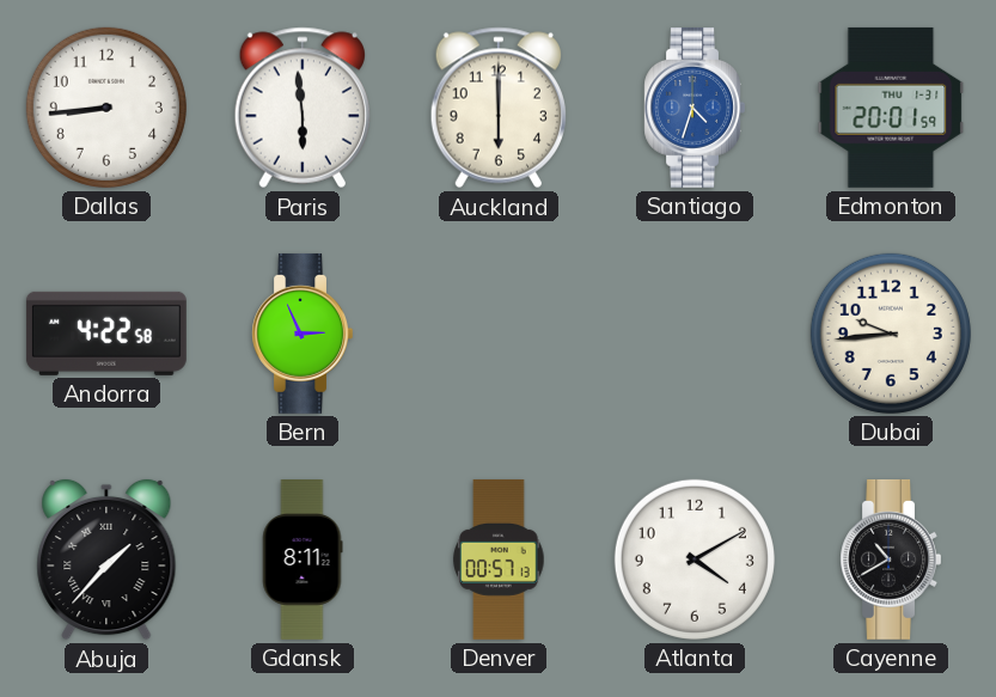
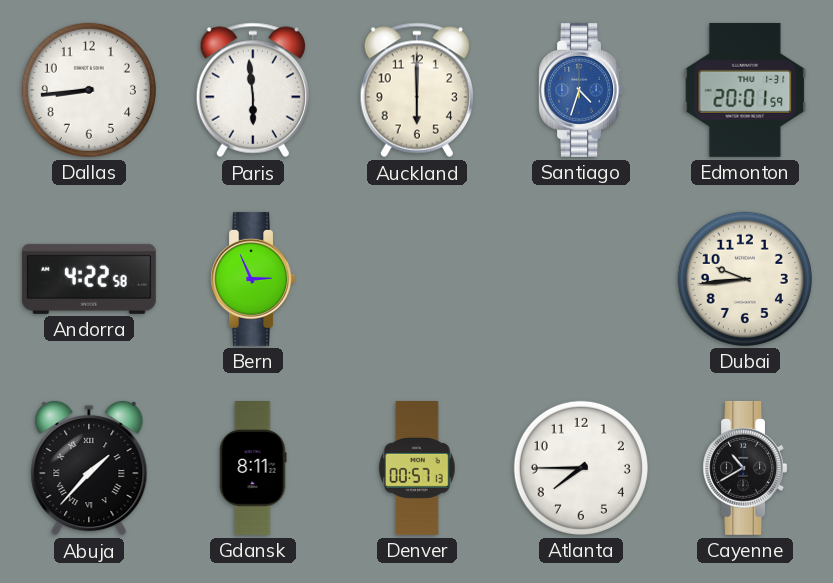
Atlanta: 4:10 -> 7:45 (581, 468)
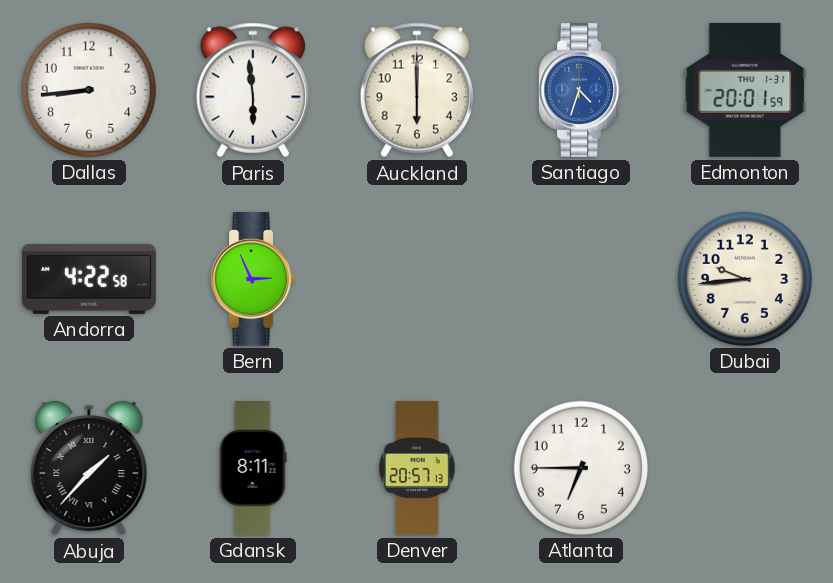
Denver: 00:57 -> 20:57 (417, 468)
Atlanta: 7:45 -> 6:45 (581, 468)
Cayenne: 10:40 -> none (745, 468)
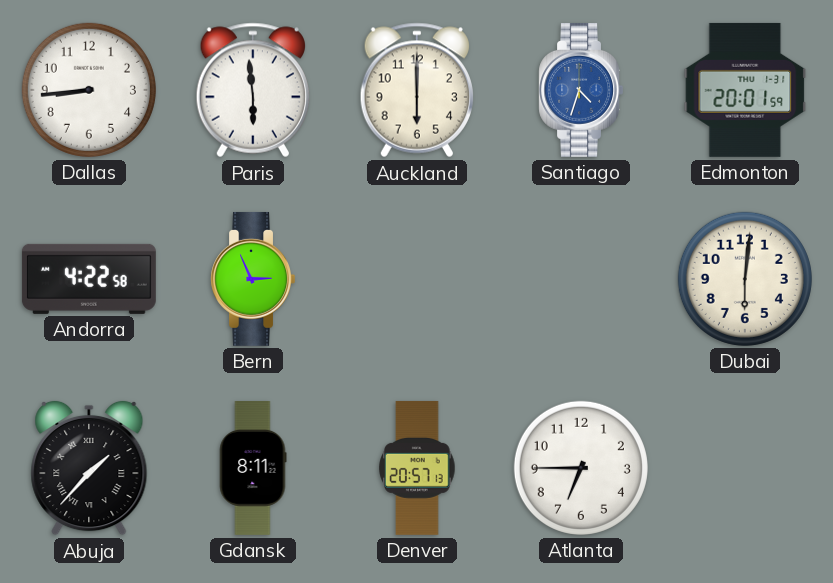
Dubai: 9:44 -> 6:01 (745, 279)
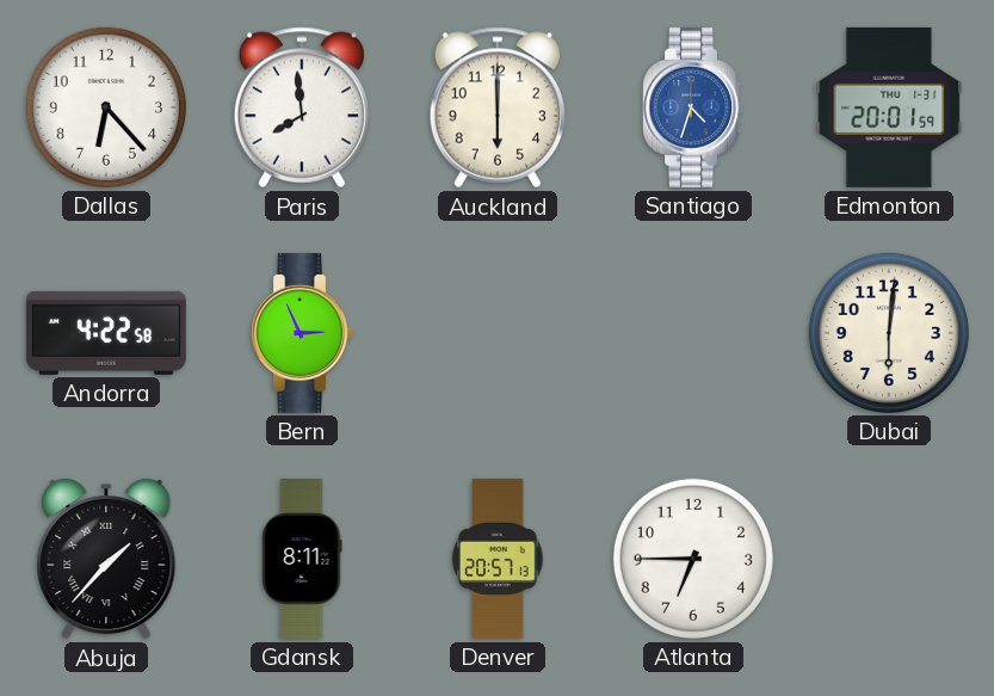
Dallas: 8:44 -> 6:23 (106, 107)
Paris: 5:59 -> 7:59 (302, 107)
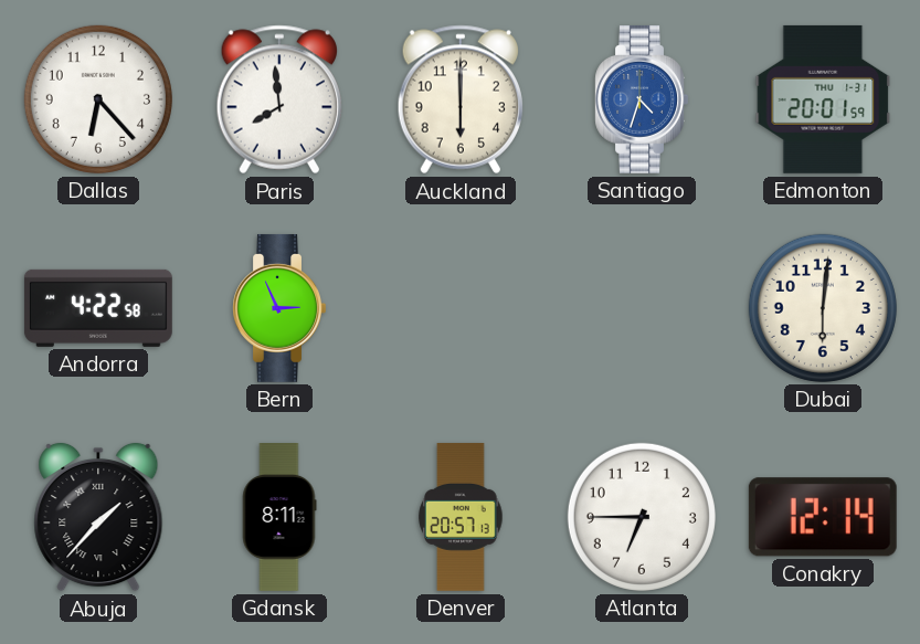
Conakry: none -> 12:14 (823, 517)
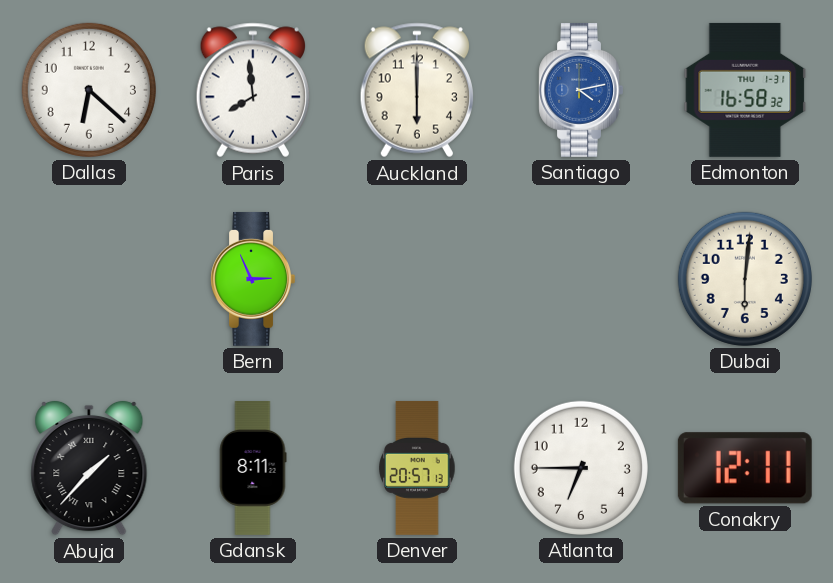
Dallas: 6:23 -> 6:22 (89, 90)
Santiago: 4:33 -> 4:13 (581, 90)
Edmonton: 20:01 -> 16:58 (745, 90)
Andorra: 4:22 -> none (98, 308)
Conakry: 12:14 -> 12:11 (745, 468)
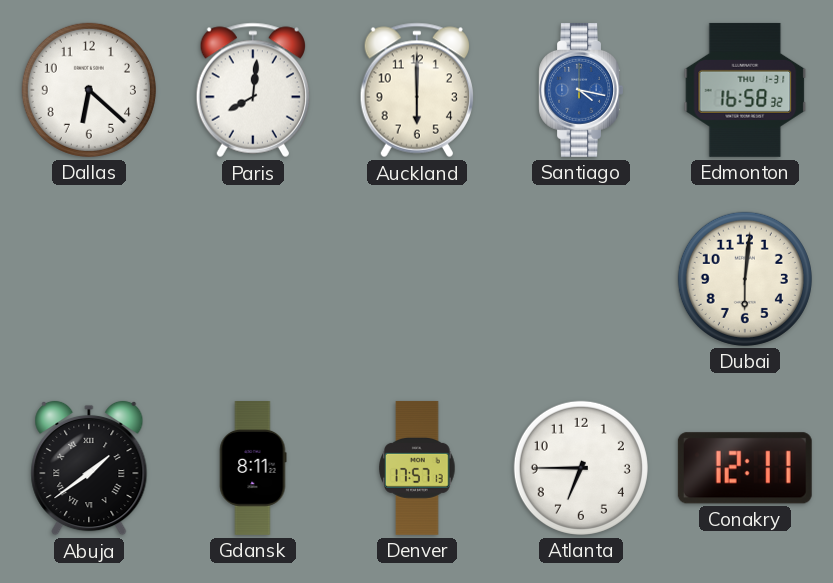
Paris: 7:59 -> 8:01 (253, 90)
Santiago: 4:13 -> 4:17 (581, 90)
Bern: 2:56 -> none (253, 279)
Abuja: 1:37 -> 1:39 (89, 468)
Denver: 20:57 -> 17:57 (417, 468)
